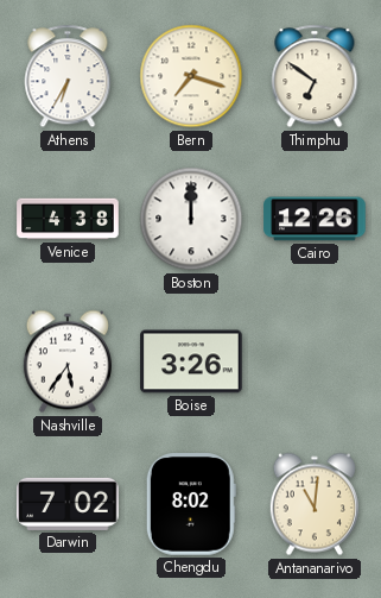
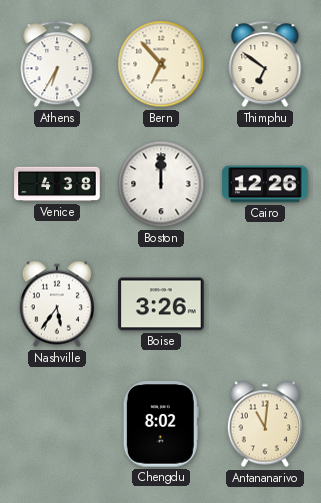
Bern: 7:18 -> 6:53 (161, 64)
Darwin: 7:02 -> none (68, 504)
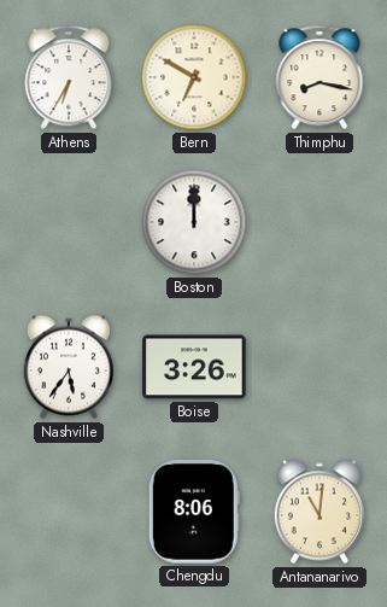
Bern: 6:53 -> 6:50 (194, 77)
Thimphu: 6:51 -> 8:17 (319, 77)
Venice: 4:38 -> none (57, 184)
Cairo: 12:26 -> none (265, 184)
Chengdu: 8:02 -> 8:06 (194, 512)
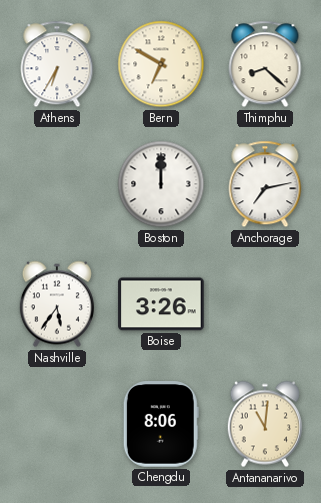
Thimphu: 8:17 -> 8:22 (265, 64)
Anchorage: none -> 7:13 (265, 184)
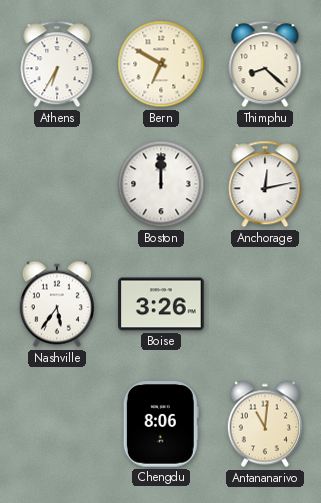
Anchorage: 7:13 -> 12:13 (265, 184)
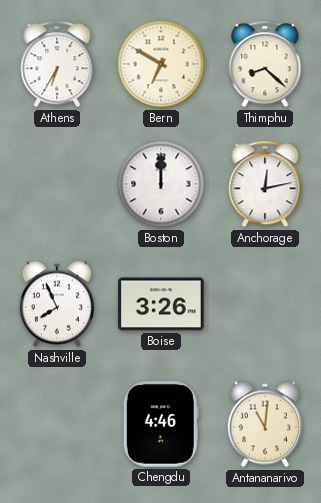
Nashville: 5:36 -> 7:56 (57, 304)
Chengdu: 8:06 -> 4:46 (161, 424)
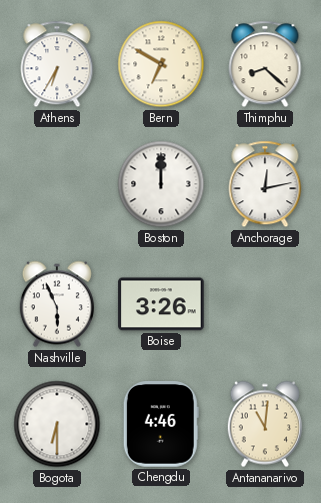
Nashville: 7:56 -> 5:56 (57, 304)
Bogota: none -> 6:30 (57, 424)
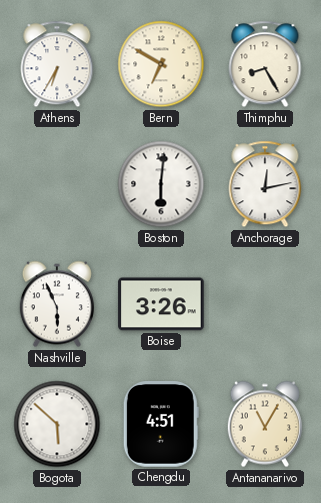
Thimphu: 8:22 -> 8:25 (265, 64)
Boston: 12:00 -> 6:01 (161, 184)
Bogota: 6:30 -> 5:52 (57, 424)
Chengdu: 4:46 -> 4:51 (161, 424)
Antananarivo: 11:01 -> 11:05 (265, 424)
